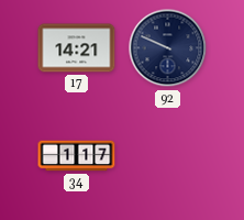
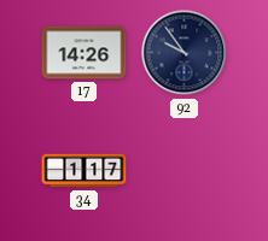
17: 14:21 -> 14:26 (85, 53)
92: 9:49 -> 9:54 (185, 53)
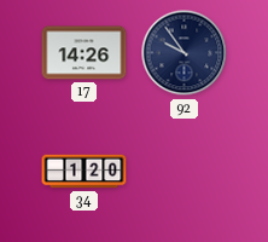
34: 1:17 -> 1:20 (85, 172)
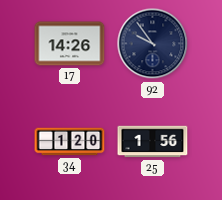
25: none -> 1:56 (153, 142)
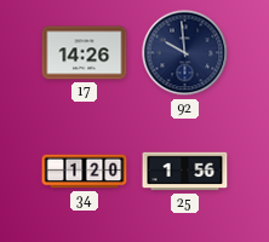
92: 9:54 -> 9:59 (185, 53)
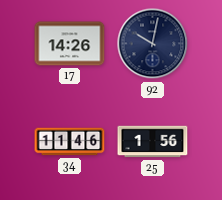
92: 9:59 -> 10:02 (153, 44)
34: 1:20 -> 11:46 (70, 142)
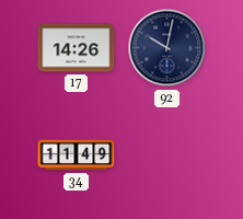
34: 11:46 -> 11:49 (77, 155)
25: 1:56 -> none (153, 142)
